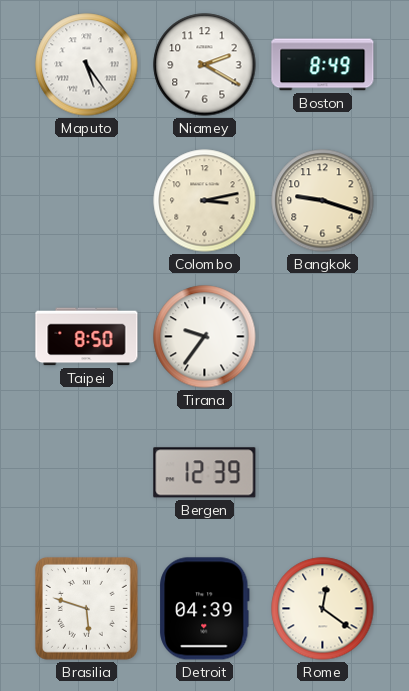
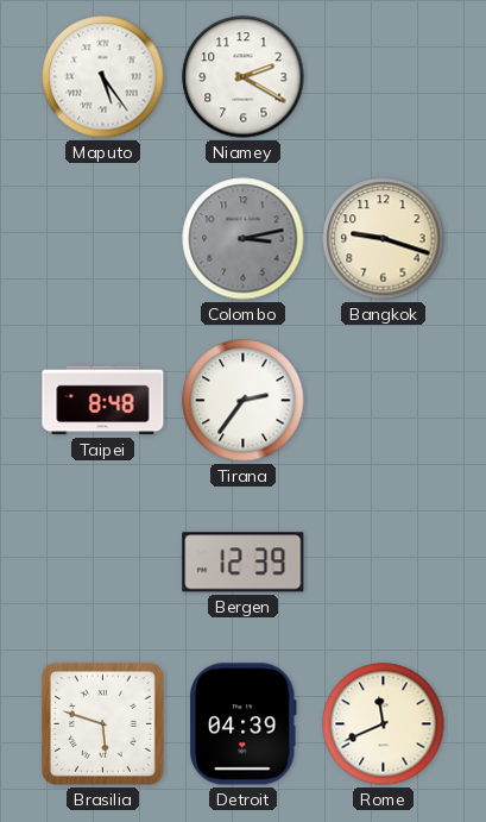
Boston: 8:49 -> none (323, 65)
Colombo dial: cream -> grey (244, 239)
Taipei: 8:50 -> 8:48 (103, 401)
Tirana: 9:36 -> 2:36 (244, 401)
Rome: 12:21 -> 11:41 (384, 724)
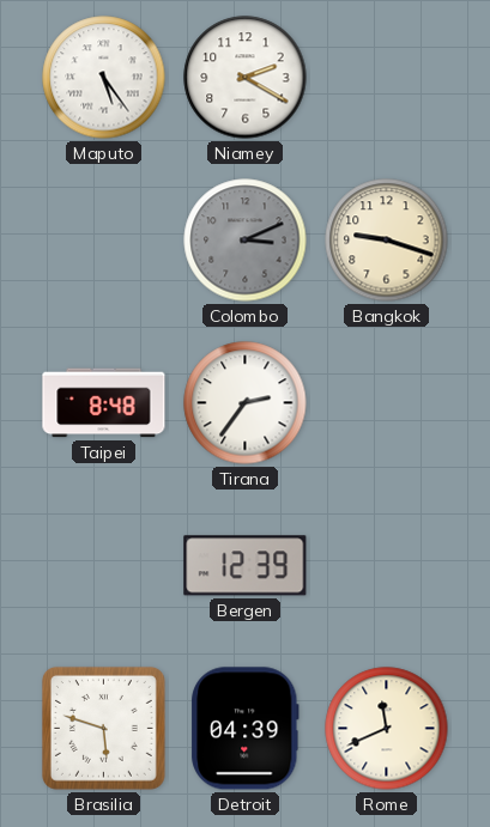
Colombo: 3:13 -> 3:11 (246, 241)
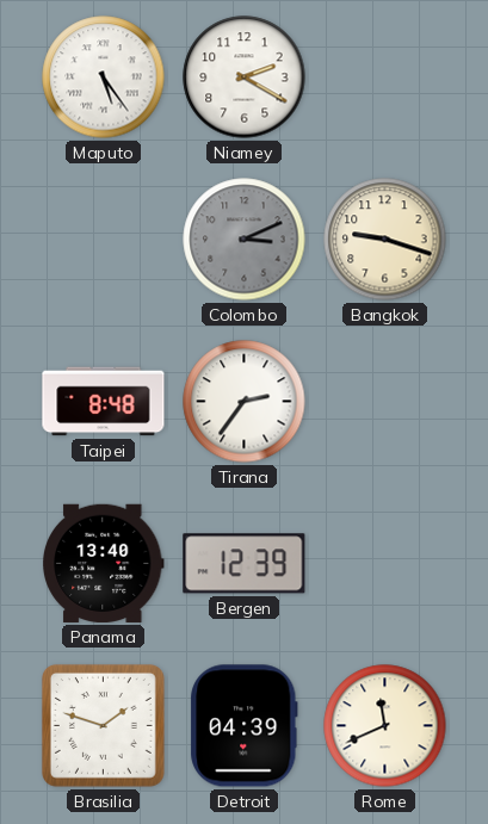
Panama: none -> 13:40 (103, 563)
Brasilia: 5:48 -> 1:48 (103, 725)
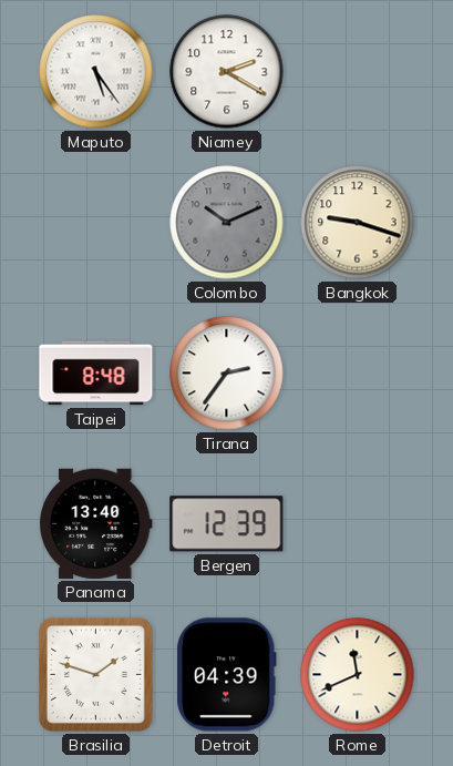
Colombo: 3:11 -> 10:11 (227, 223)
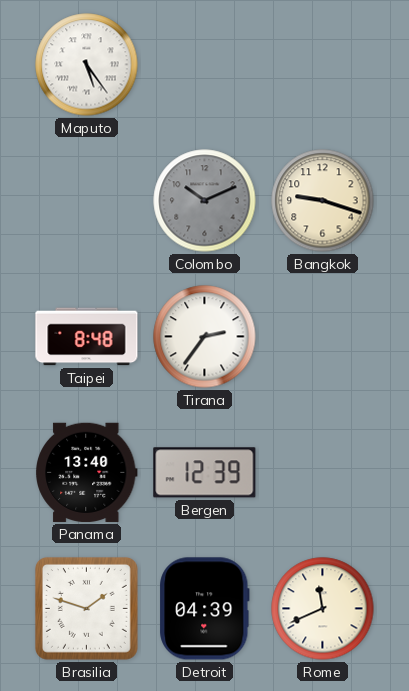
Niamey: 2:20 -> none (227, 72)
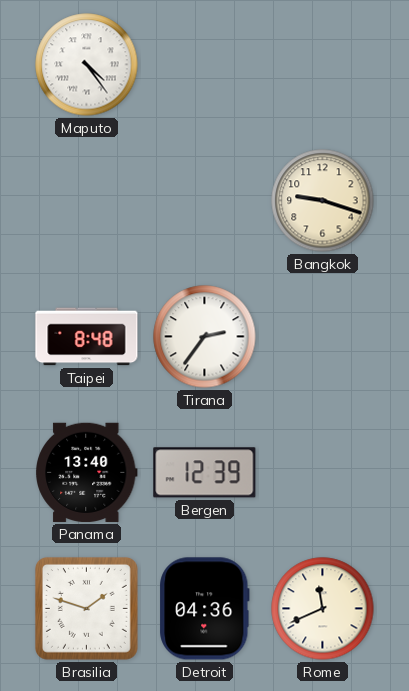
Maputo: 5:24 -> 4:24 (87, 65)
Colombo: 10:11 -> none (205, 201)
Detroit: 04:39 -> 04:36 (205, 609)
